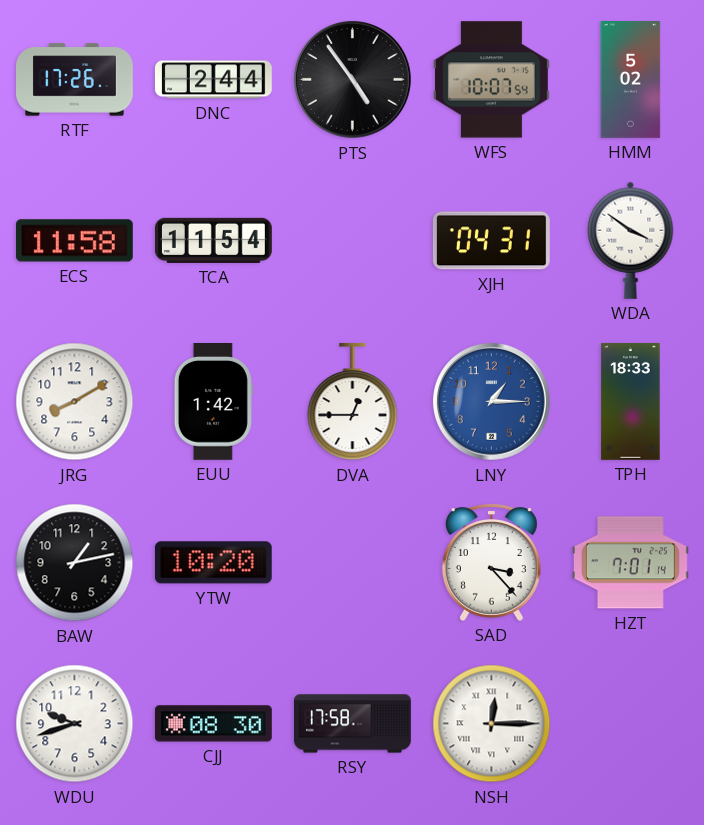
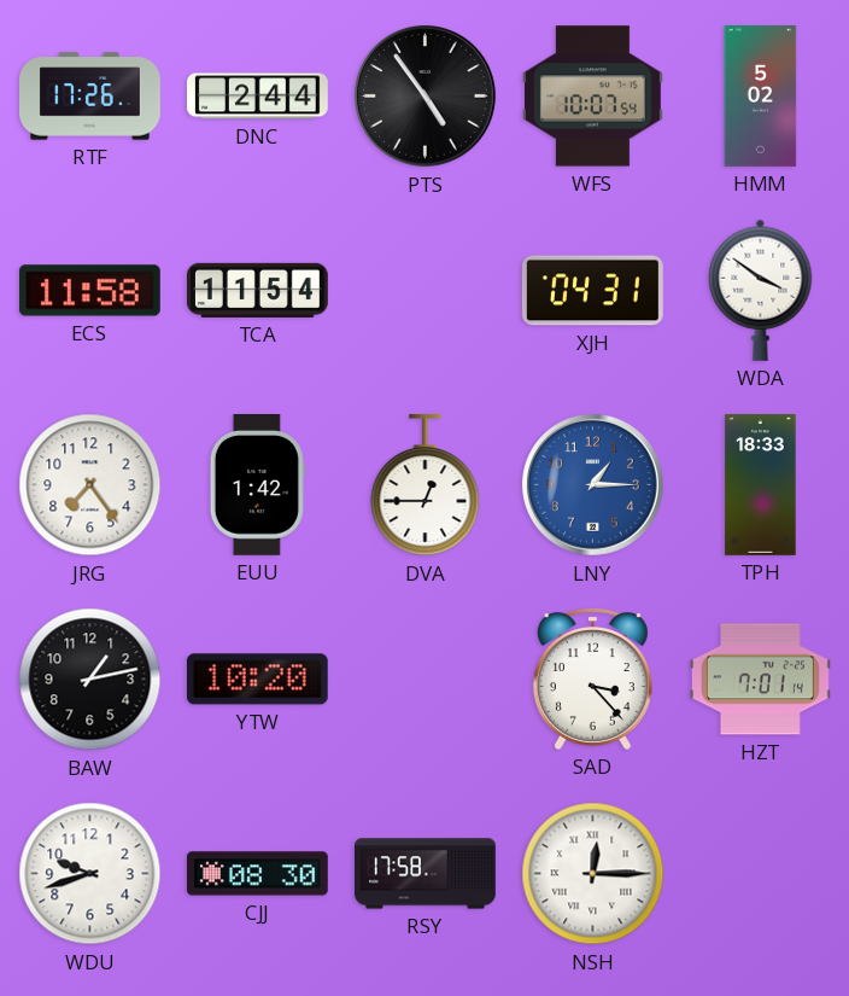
JRG: 8:10 -> 7:24 (90, 485)
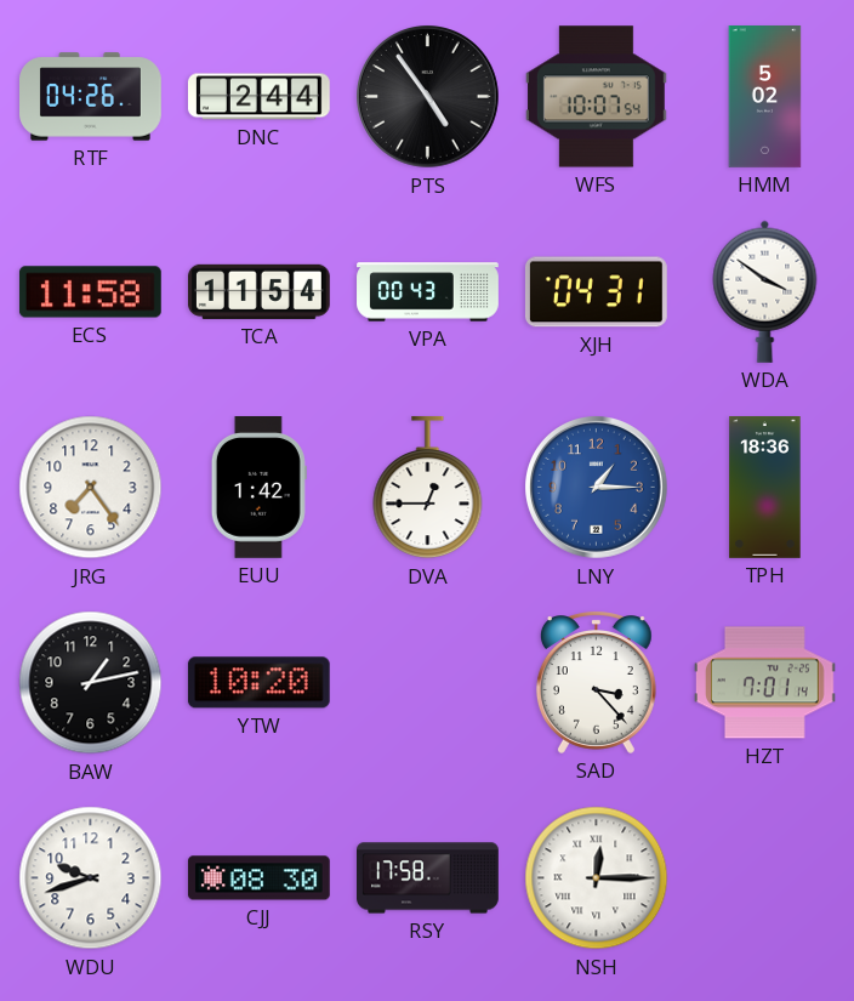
RTF: 17:26 -> 04:26 (91, 97)
VPA: none -> 00:43 (428, 292)
TPH: 18:33 -> 18:36 (765, 488)
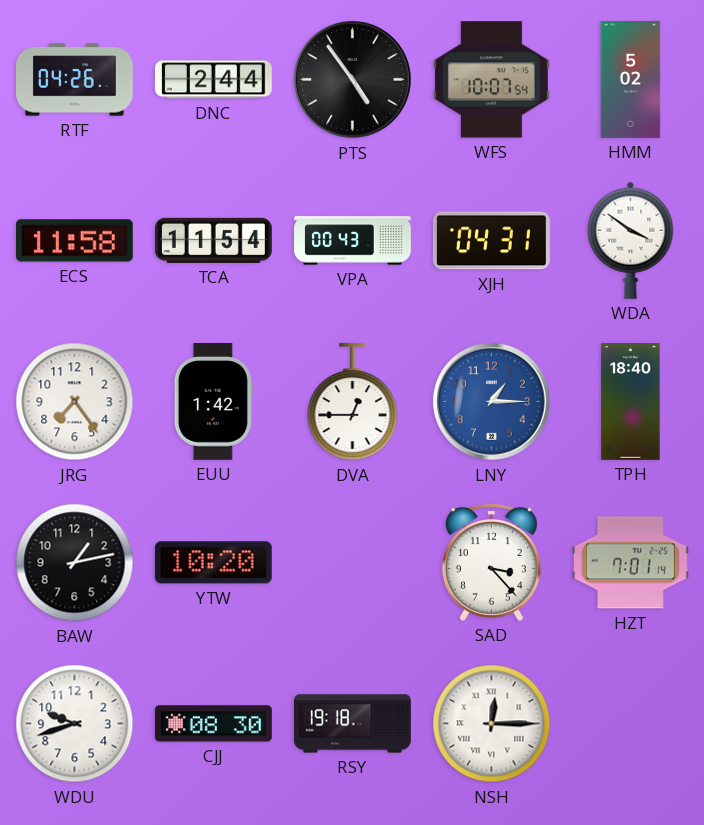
TPH: 18:36 -> 18:40 (631, 402)
RSY: 17:58 -> 19:18 (353, 724)
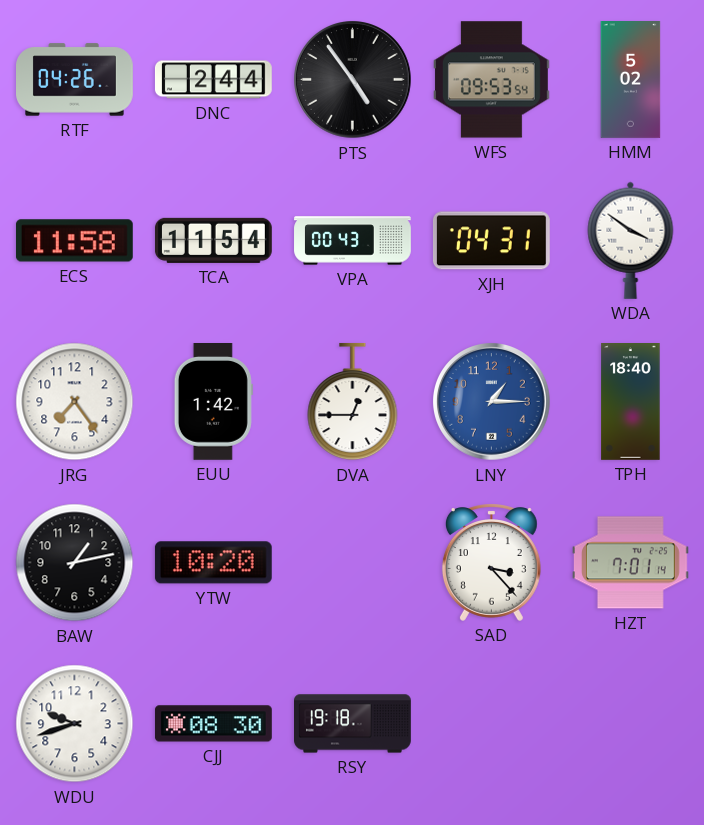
WFS: 10:07 -> 09:53 (491, 80)
NSH: 12:15 -> none (492, 724)
